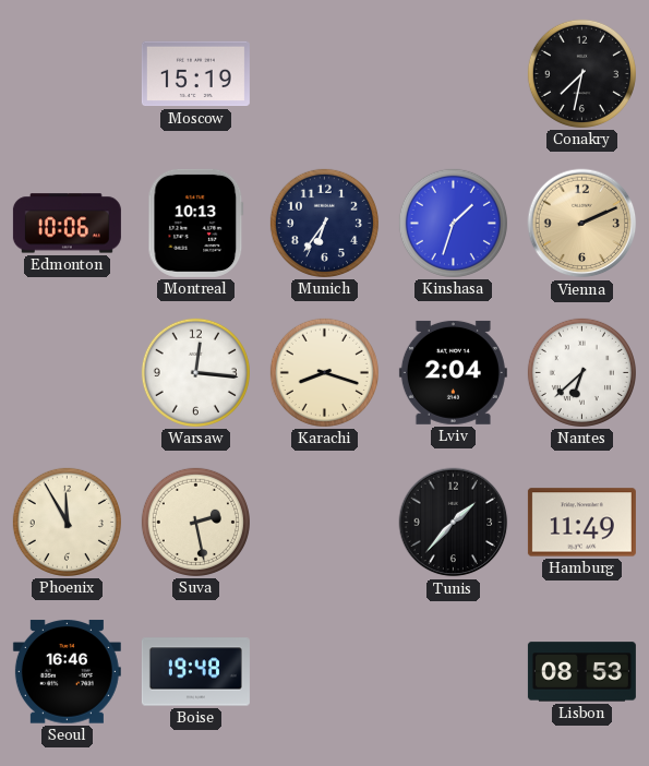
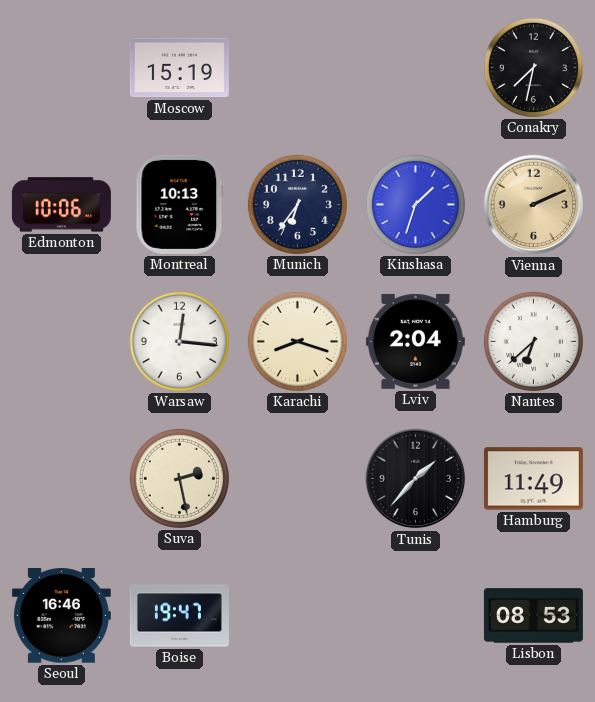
Phoenix: 11:55 -> none (67, 522)
Boise: 19:48 -> 19:47 (179, 616)
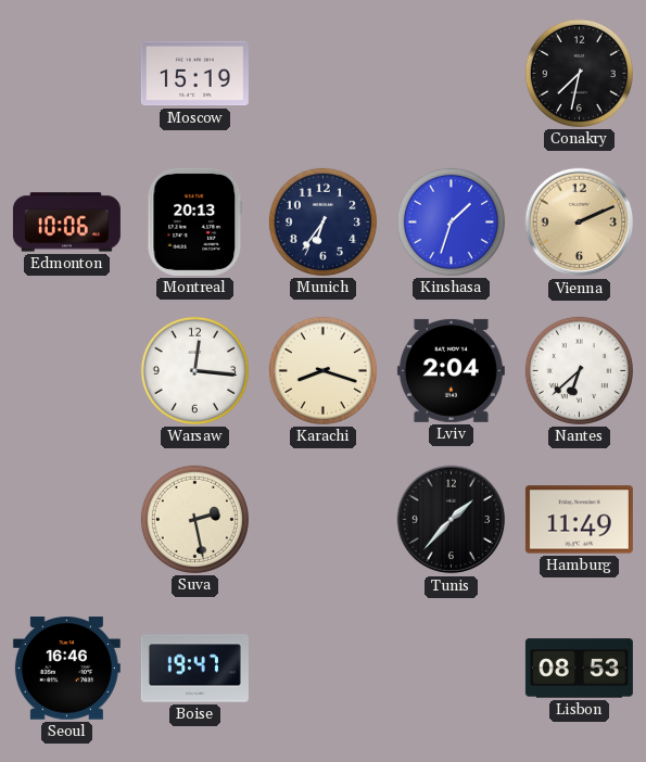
Montreal: 10:13 -> 20:13 (195, 221)
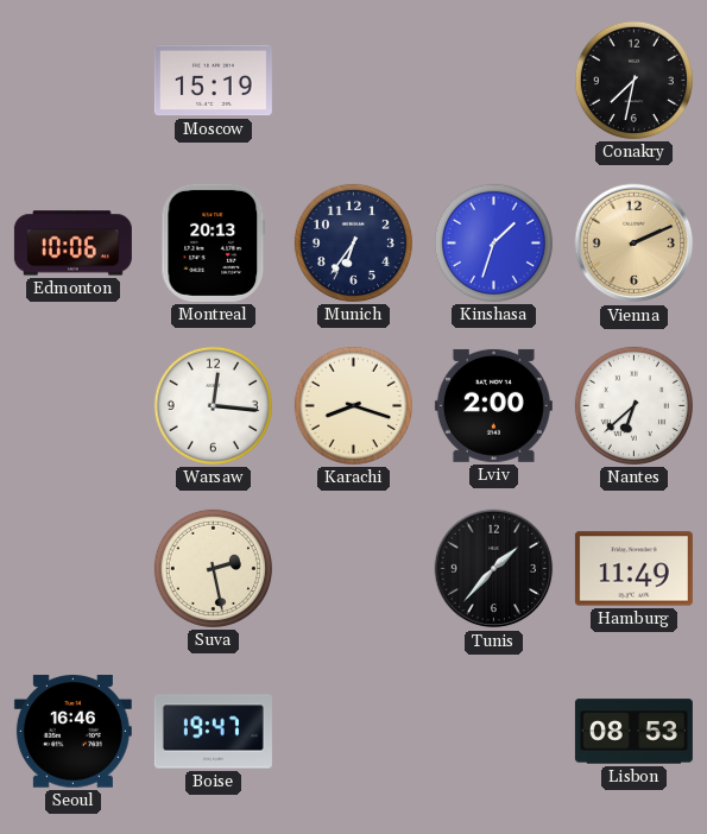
Lviv: 2:04 -> 2:00 (493, 405)
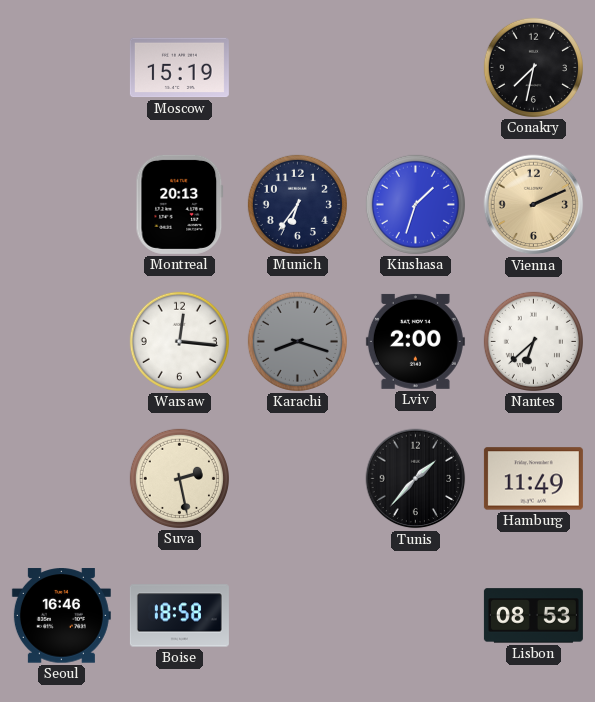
Edmonton: 10:06 -> none (72, 244)
Karachi dial: cream -> grey (297, 341)
Boise: 19:47 -> 18:58 (179, 616)
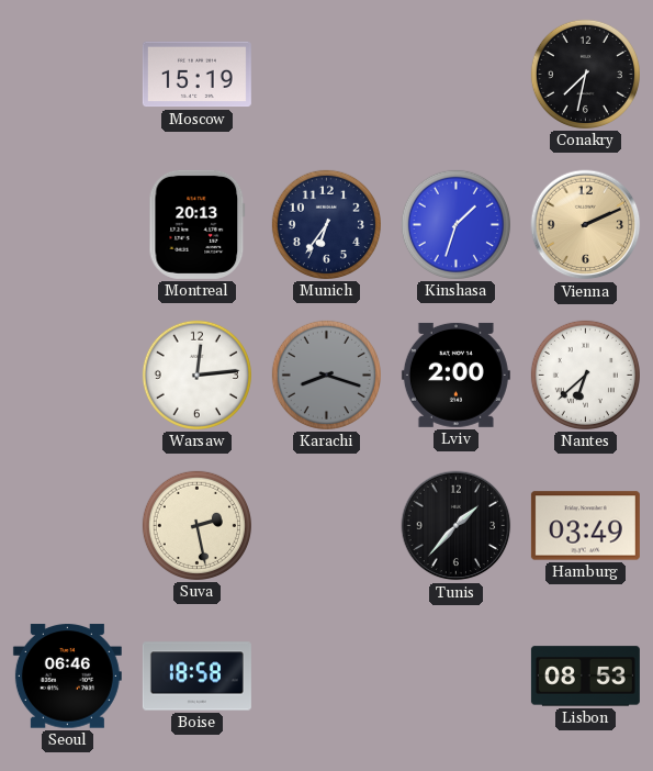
Warsaw: 12:16 -> 12:14 (196, 375)
Hamburg: 11:49 -> 03:49 (585, 526)
Seoul: 16:46 -> 06:46 (67, 677)
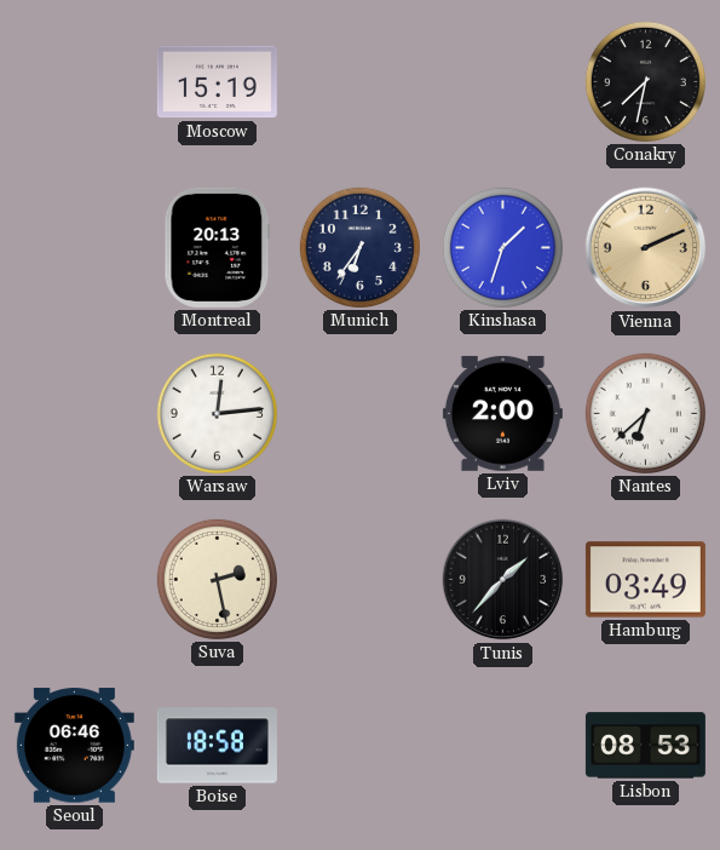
Karachi: 8:18 -> none (326, 375)
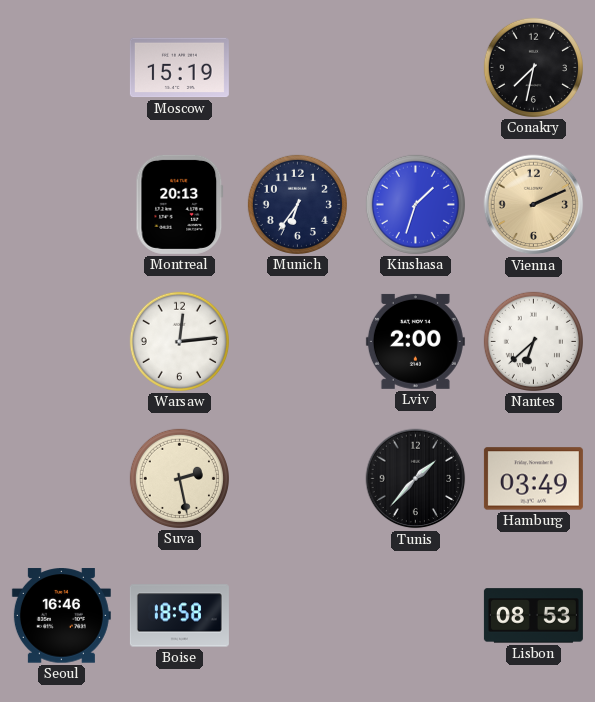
Seoul: 06:46 -> 16:46 (61, 616)
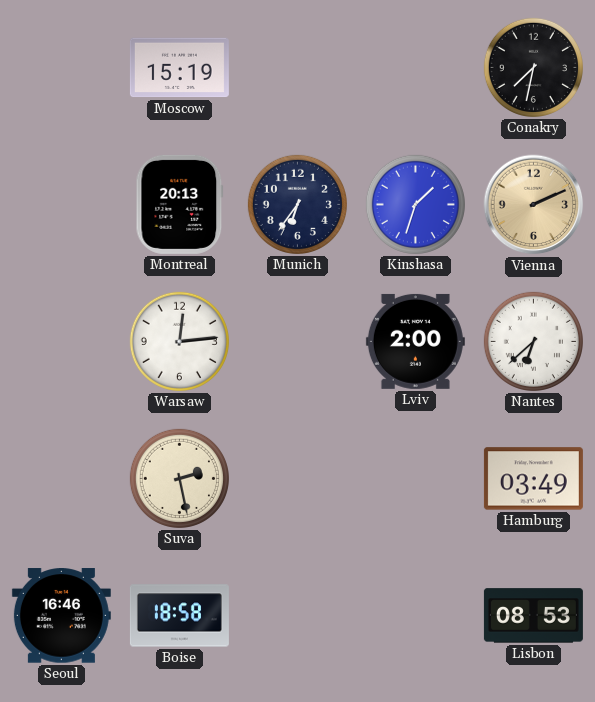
Tunis: 1:37 -> none (416, 479)
